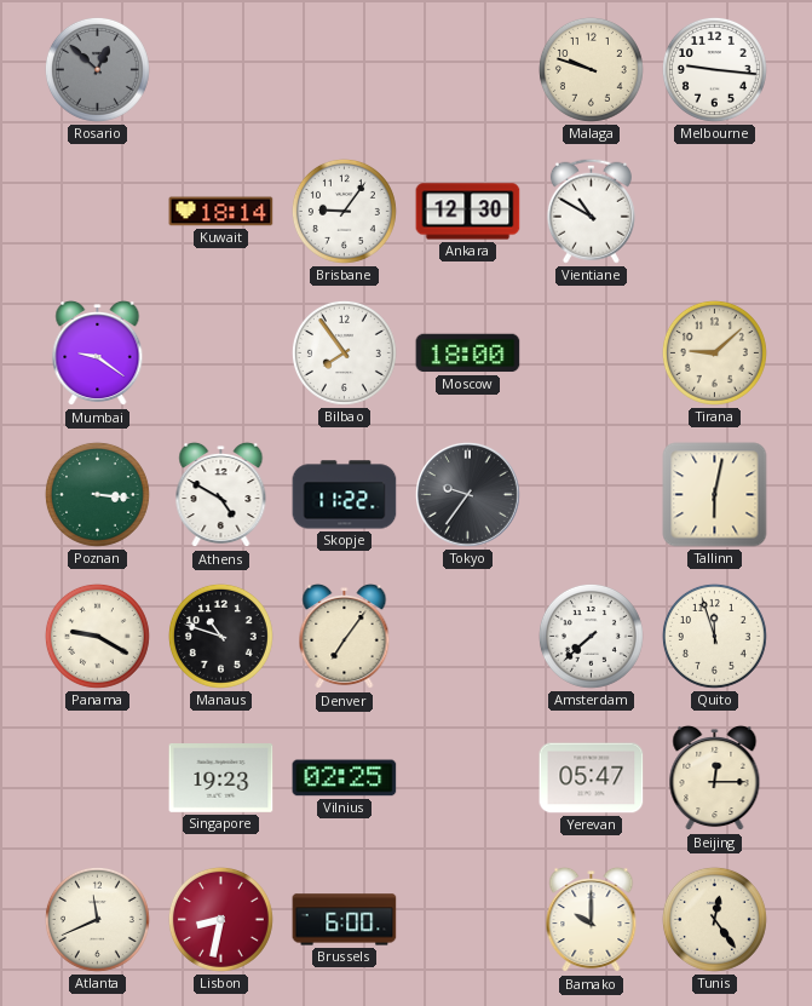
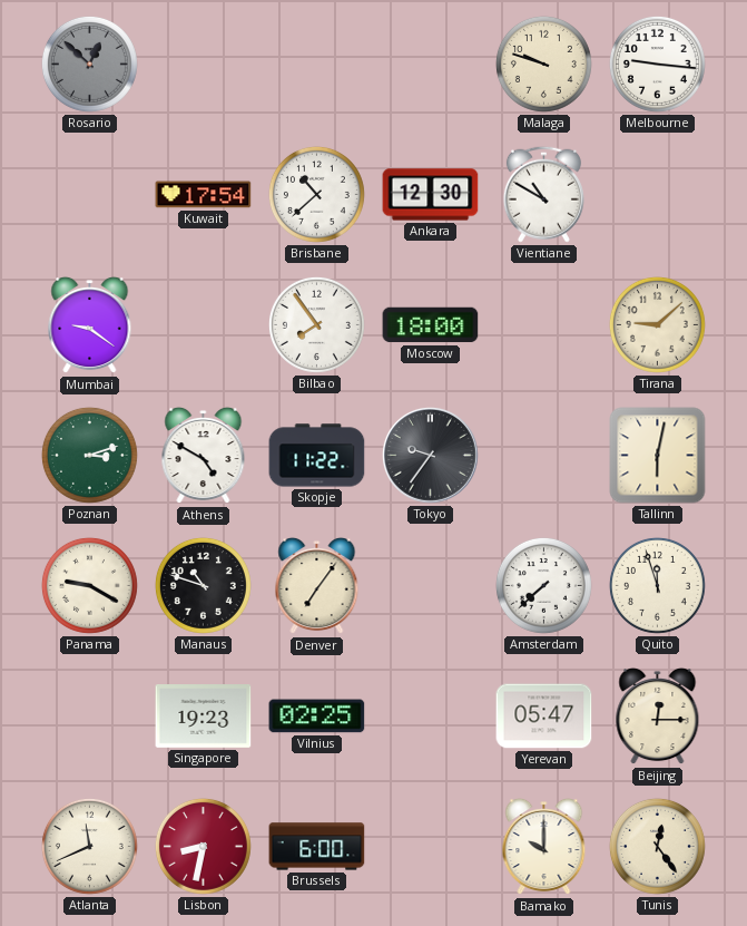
Kuwait: 18:14 -> 17:54 (204, 195)
Brisbane: 9:06 -> 10:38 (316, 194)
Poznan: 3:16 -> 3:12 (89, 455)
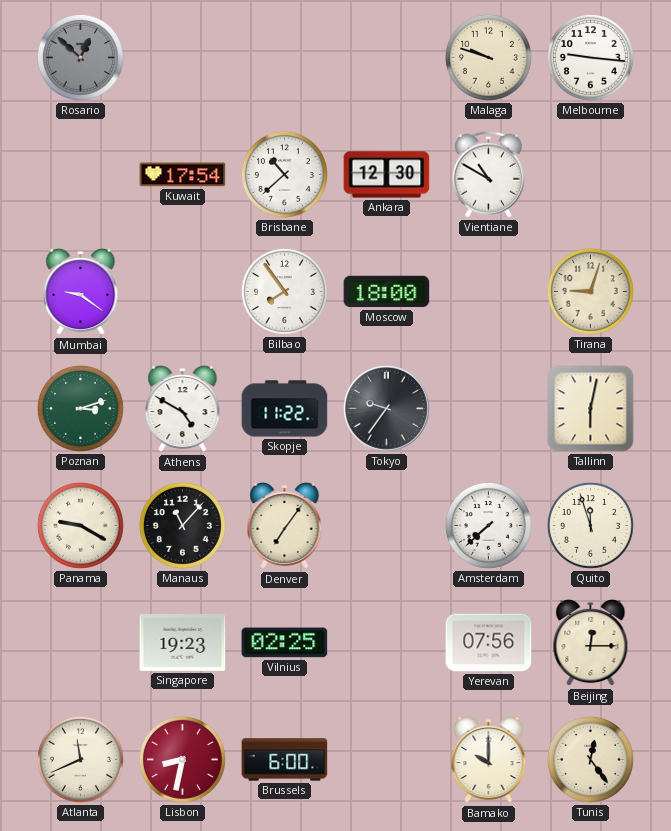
Tirana: 9:08 -> 9:03 (590, 291)
Manaus: 10:48 -> 11:07 (182, 525)
Yerevan: 05:47 -> 07:56 (489, 643)
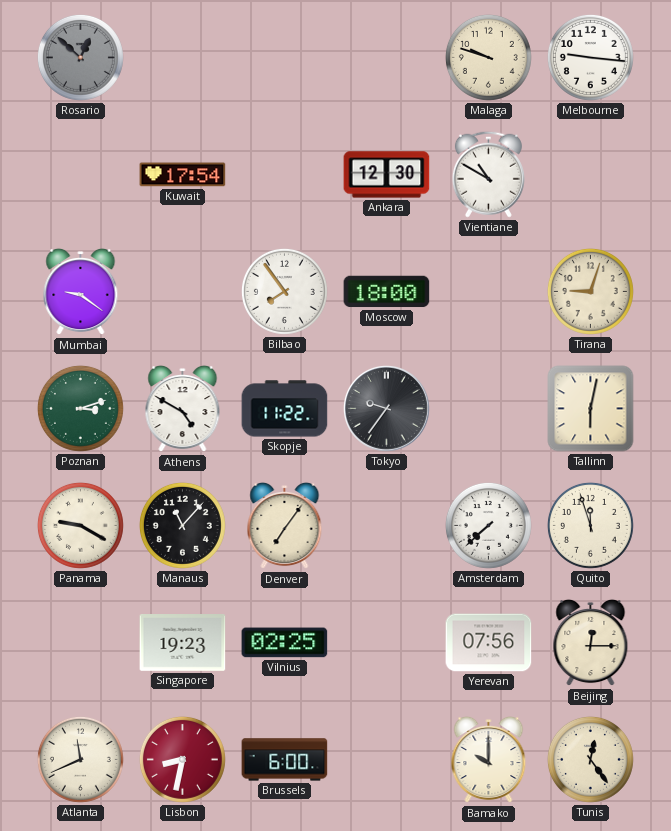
Brisbane: 10:38 -> none (284, 174)
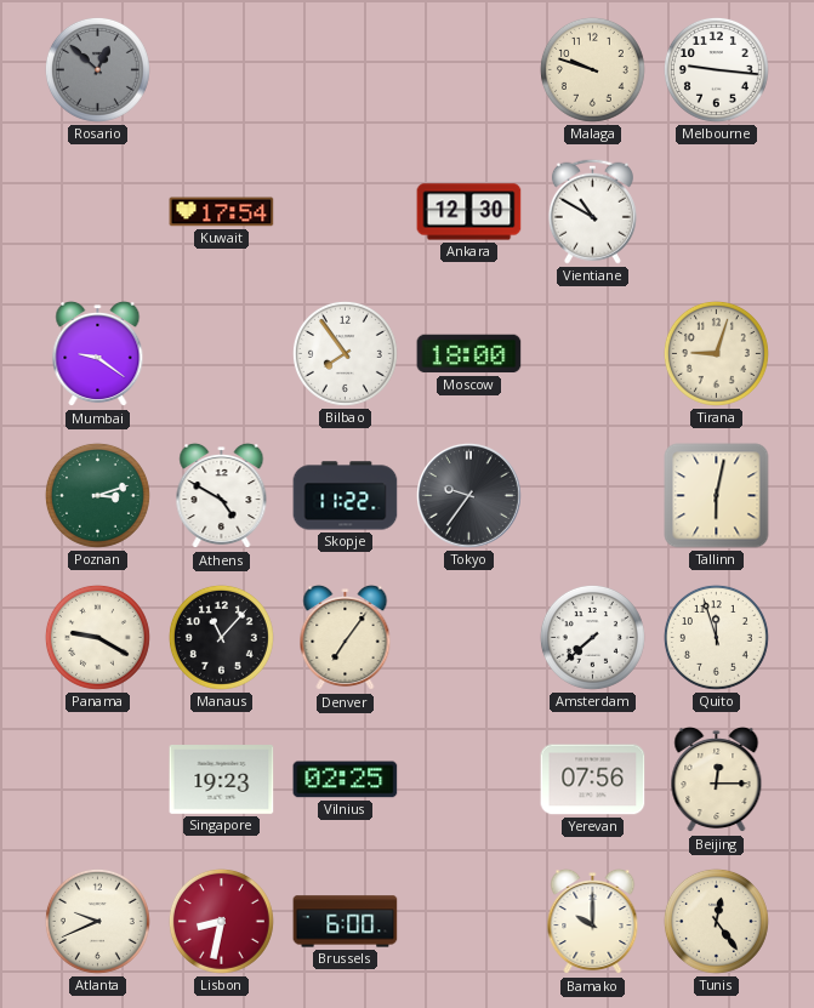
Atlanta: 11:41 -> 9:41 (97, 921)
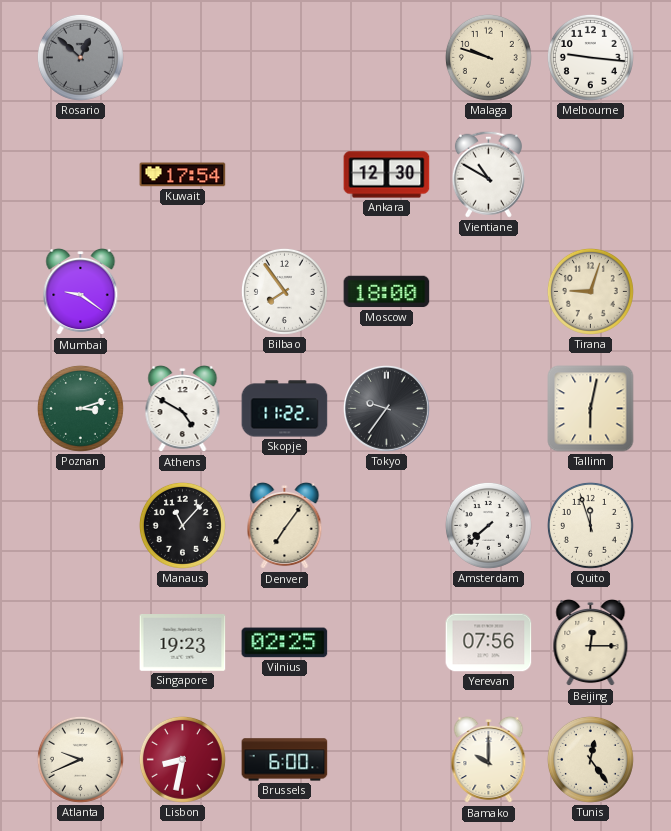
Panama: 9:20 -> none (97, 637)
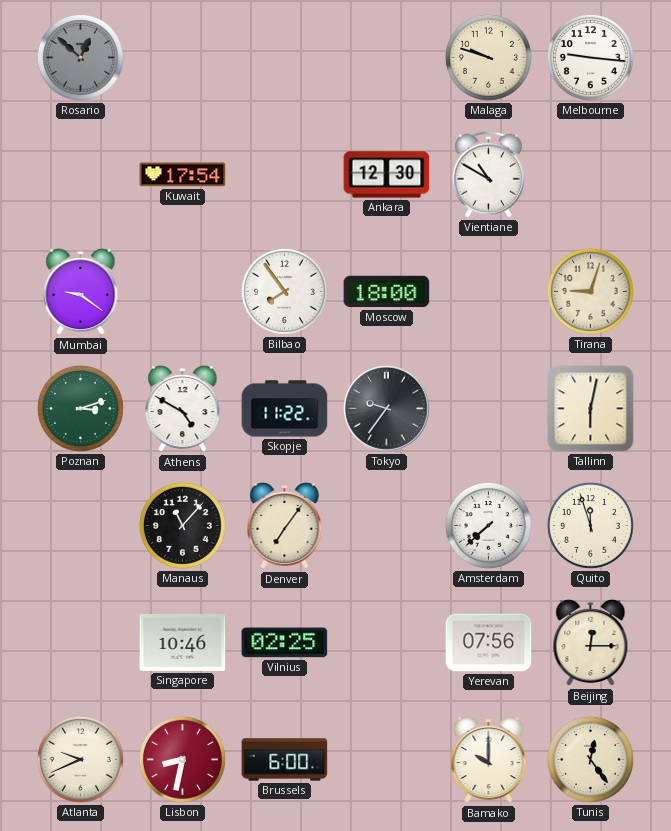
Singapore: 19:23 -> 10:46 (183, 643)
